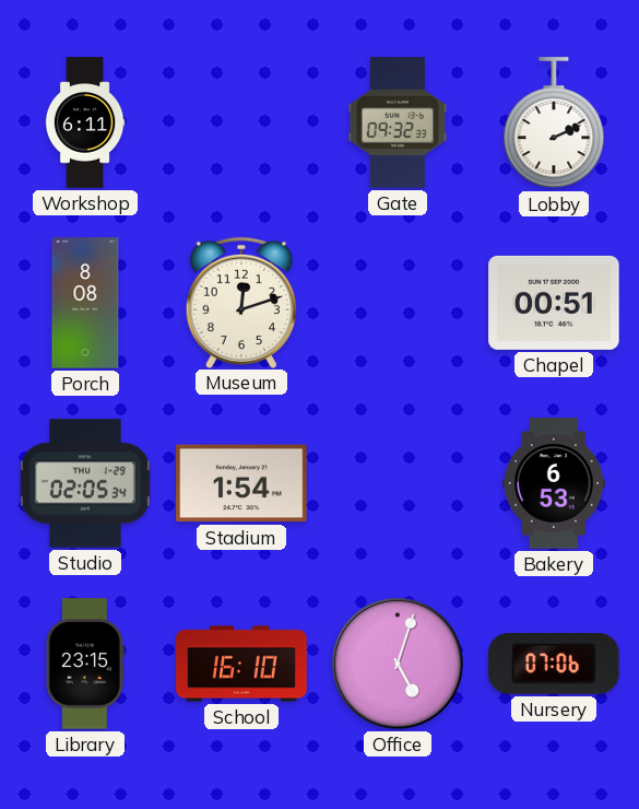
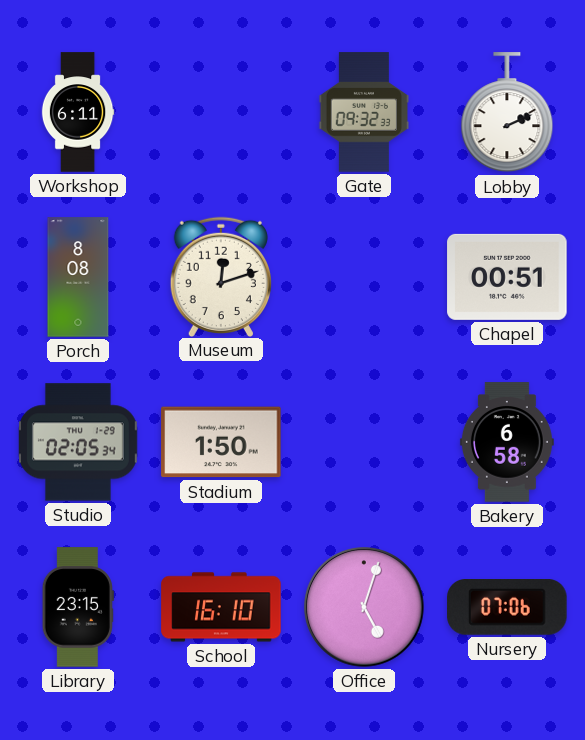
Stadium: 1:54 -> 1:50 (221, 442)
Bakery: 6:53 -> 6:58 (507, 442)
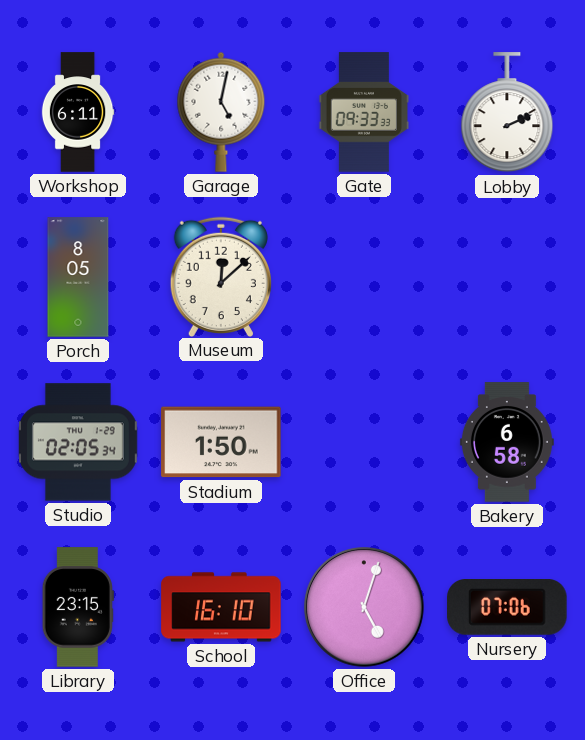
Garage: none -> 5:02 (221, 112)
Gate: 09:32 -> 09:33 (364, 112)
Porch: 8:08 -> 8:05 (78, 277)
Museum: 12:12 -> 12:08 (221, 276)
Chapel: 00:51 -> none (507, 277)
